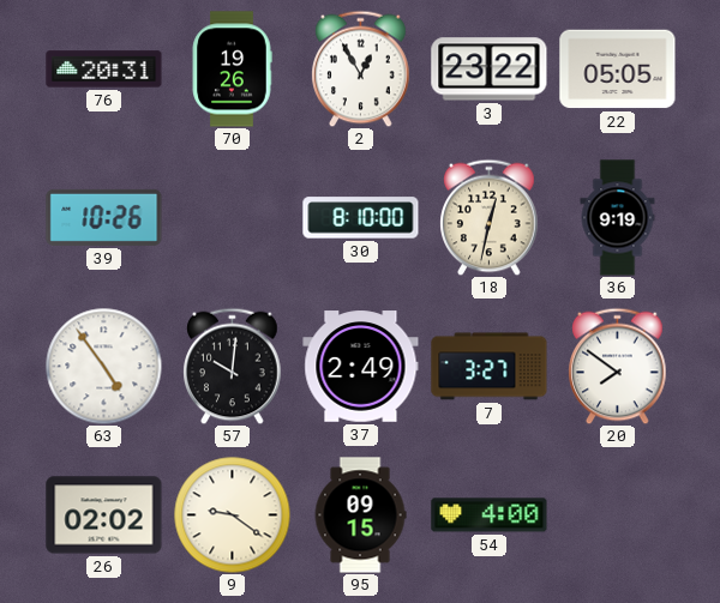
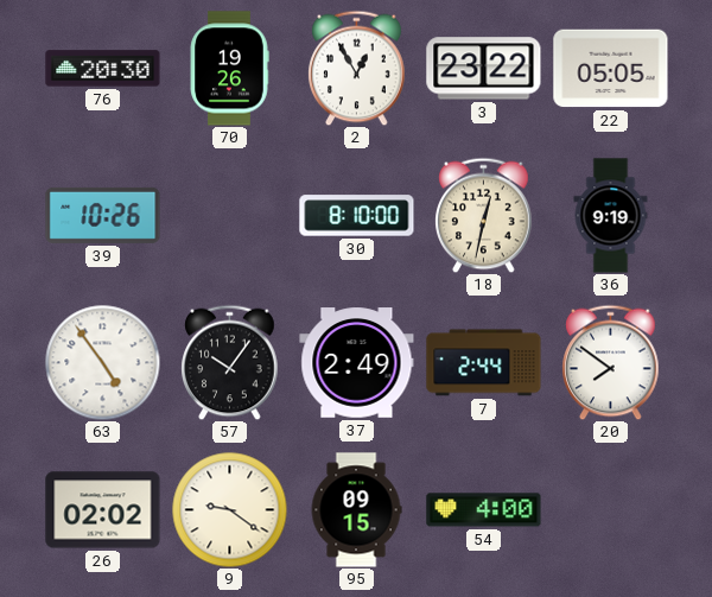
76: 20:31 -> 20:30 (103, 69)
57: 10:01 -> 10:06 (230, 362)
7: 3:27 -> 2:44 (484, 363)
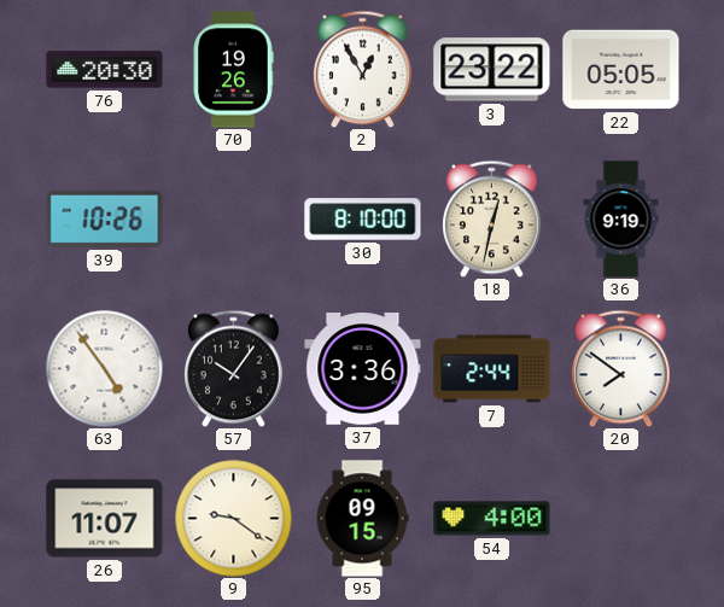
37: 2:49 -> 3:36 (363, 369)
26: 02:02 -> 11:07 (105, 519)
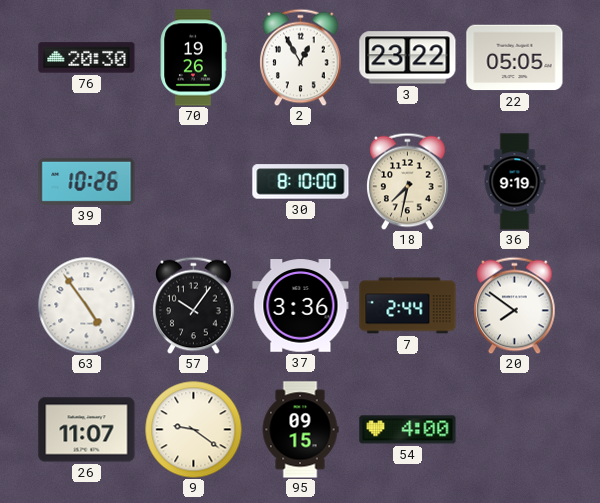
18: 12:32 -> 7:32 (408, 181)
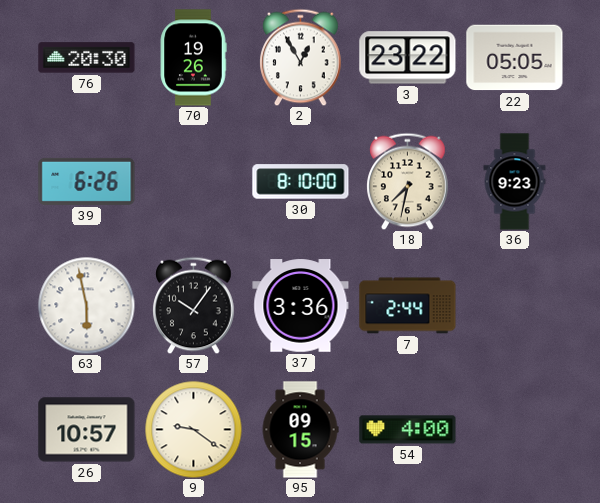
39: 10:26 -> 6:26 (87, 181)
36: 9:19 -> 9:23 (515, 182)
63: 4:54 -> 5:58 (86, 305)
20: 7:51 -> none (515, 305)
26: 11:07 -> 10:57 (87, 430)
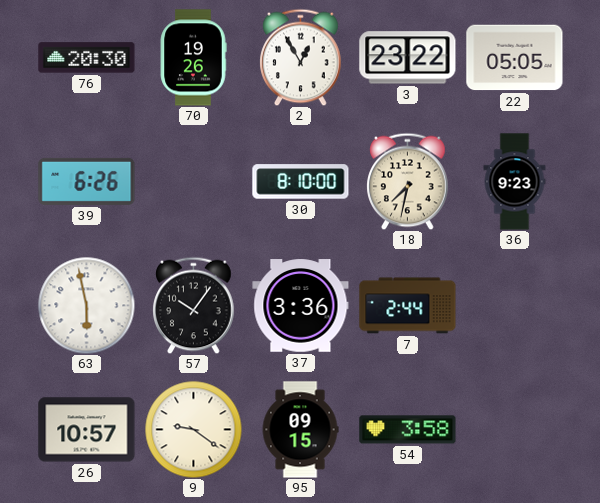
54: 4:00 -> 3:58 (408, 430)
